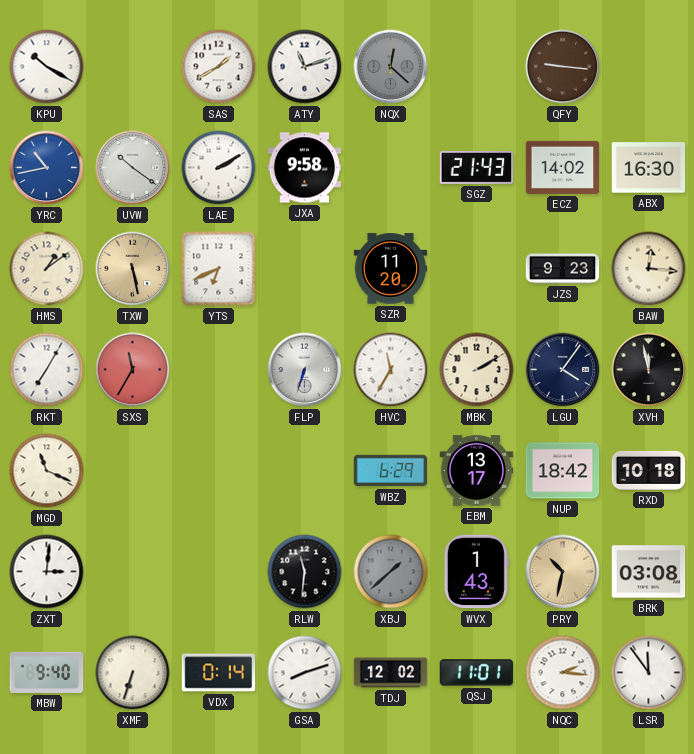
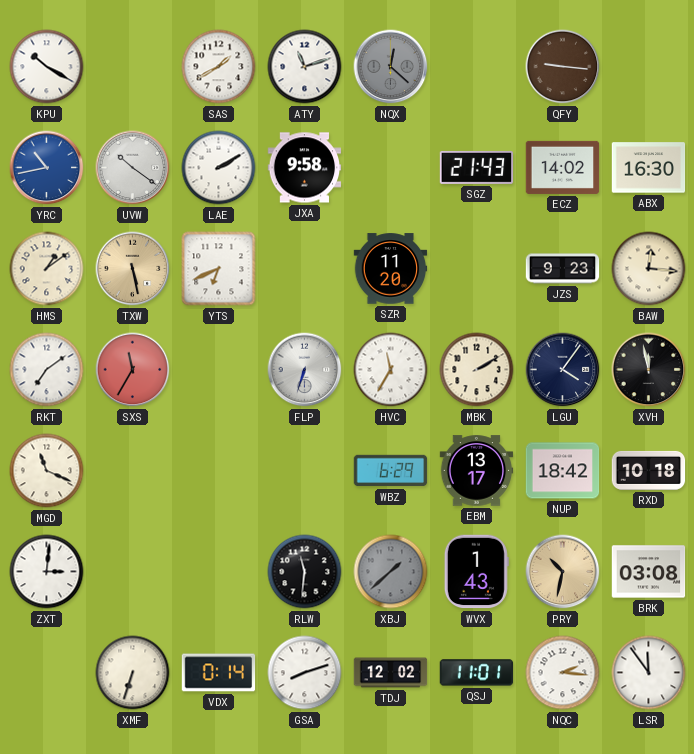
RKT: 7:05 -> 7:09 (47, 370)
MBW: 9:40 -> none (47, 672)
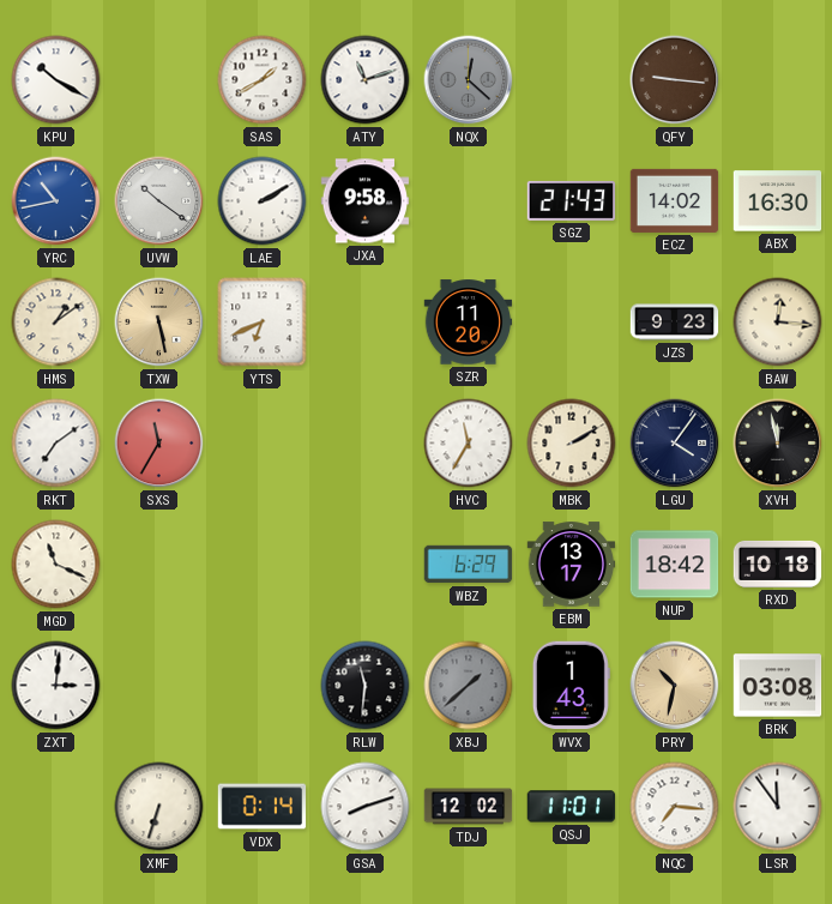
FLP: 6:33 -> none (305, 370)
NQC: 2:16 -> 7:16 (675, 807)
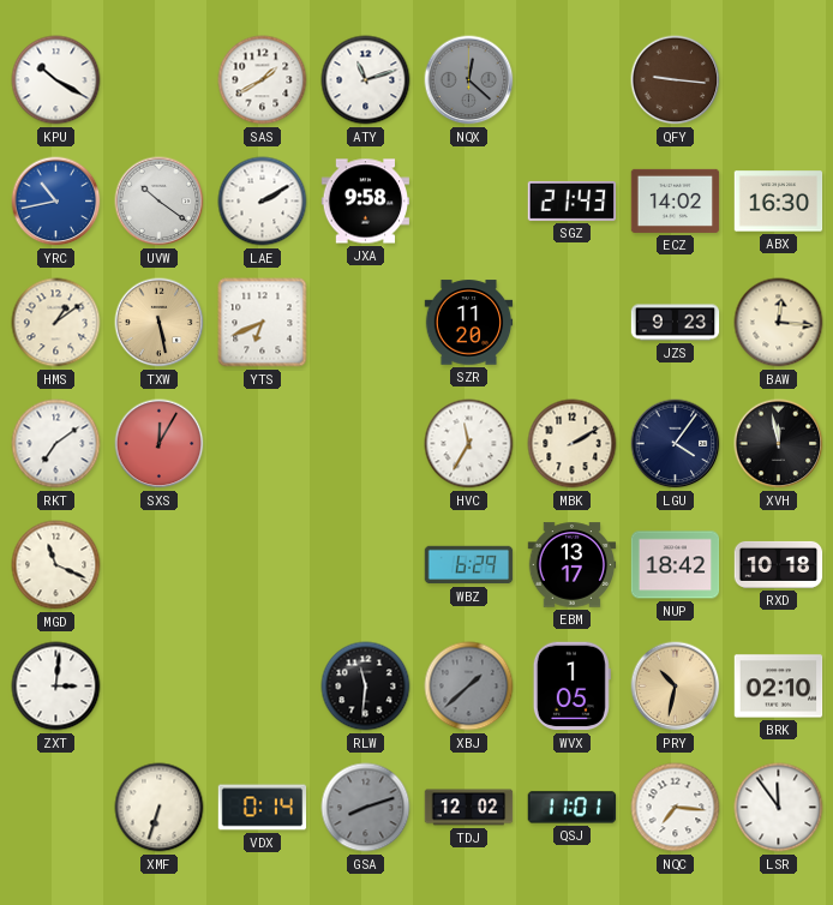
SXS: 11:35 -> 12:05 (160, 444)
WVX: 1:43 -> 1:05 (571, 687)
BRK: 03:08 -> 02:10 (779, 687)
GSA dial: white -> grey (366, 808)
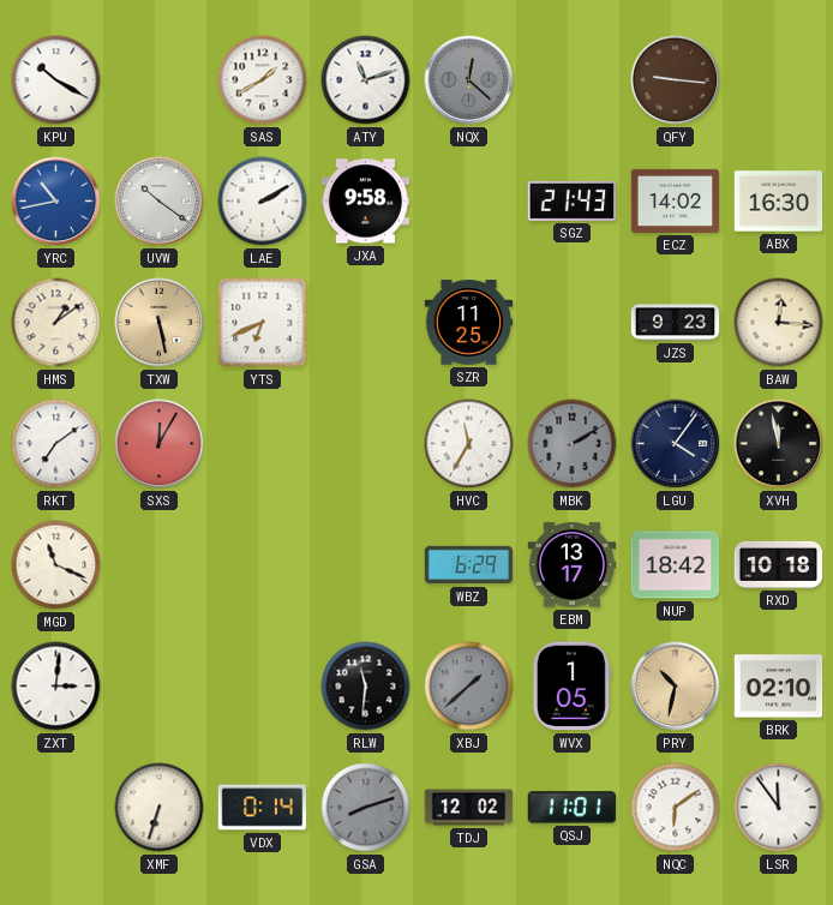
SZR: 11:20 -> 11:25 (469, 323)
MBK dial: cream -> grey (573, 444)
NQC: 7:16 -> 6:09 (676, 808)
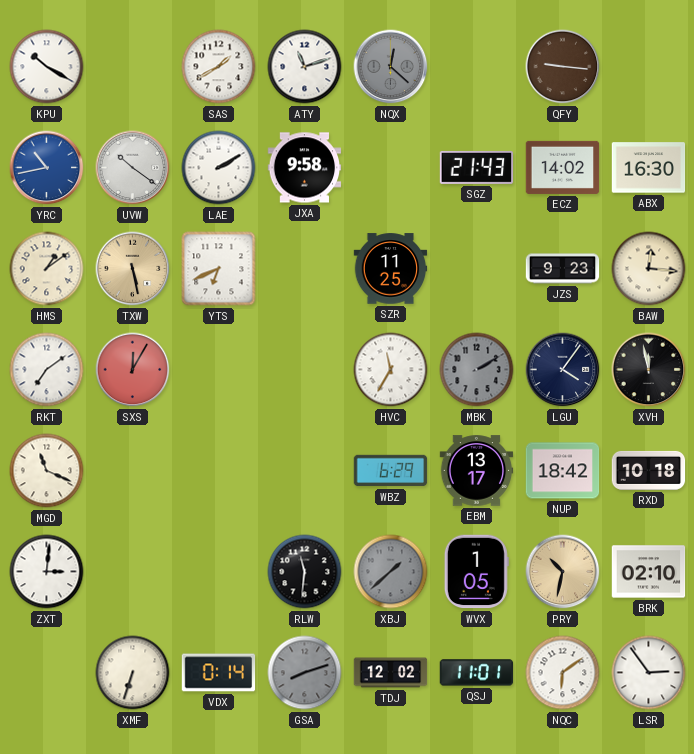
LSR: 11:54 -> 2:54 (649, 673)
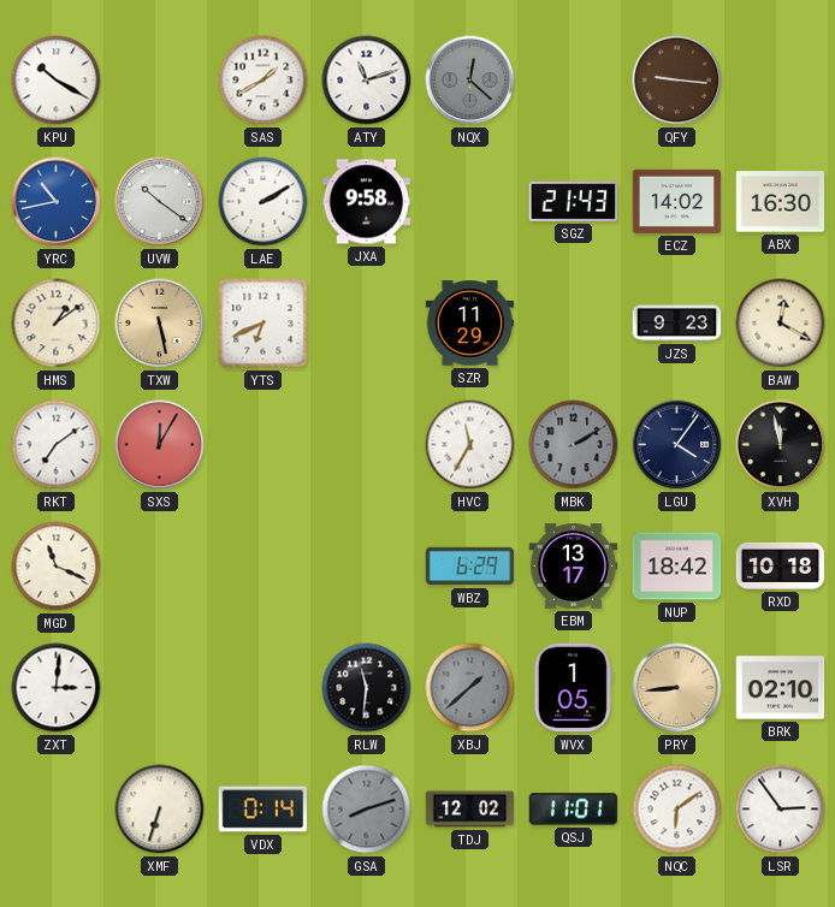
SZR: 11:25 -> 11:29 (470, 324)
BAW: 12:16 -> 12:20 (781, 324)
PRY: 10:32 -> 8:44 (677, 688)
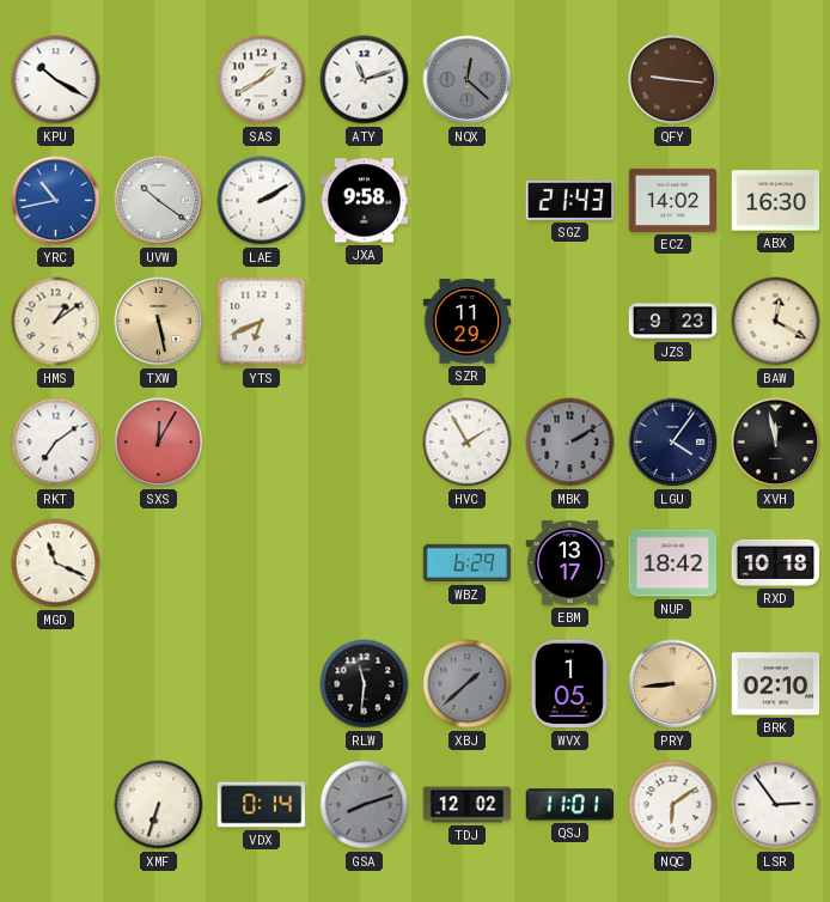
HVC: 11:35 -> 1:55 (468, 443)
ZXT: 3:01 -> none (57, 688)
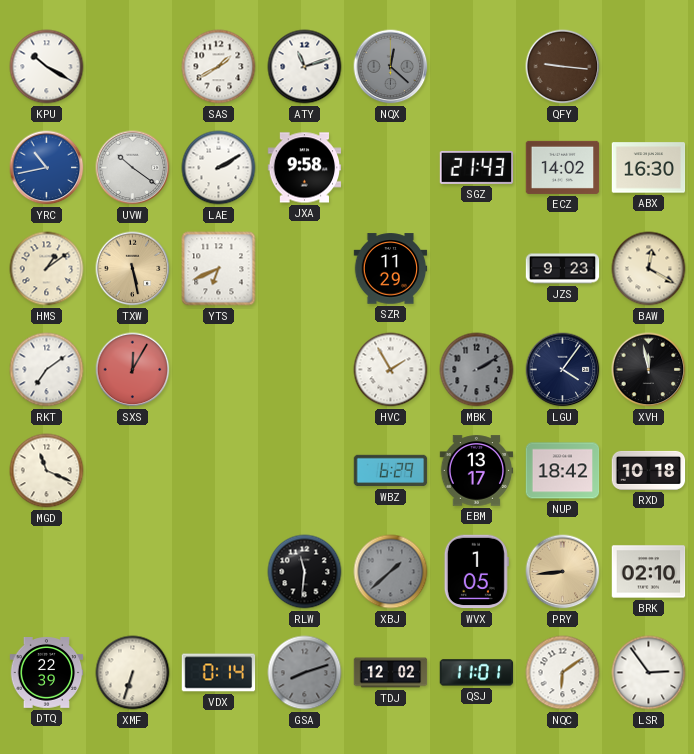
DTQ: none -> 22:39 (47, 673)
